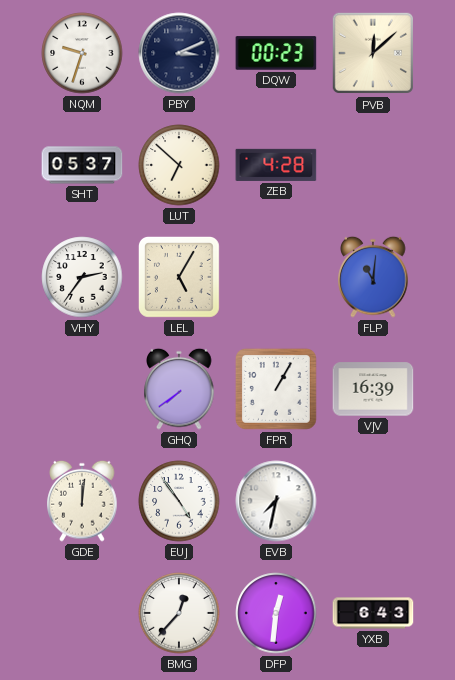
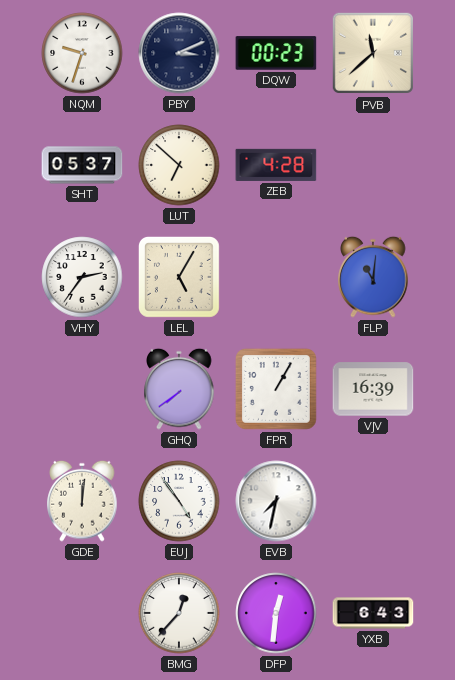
PVB: 12:08 -> 11:38 (373, 53)
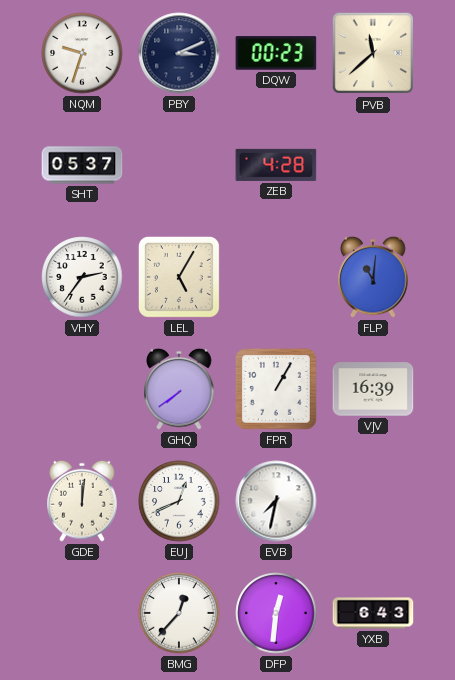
LUT: 6:52 -> none (179, 165)
EUJ: 4:54 -> 12:41 (179, 501)
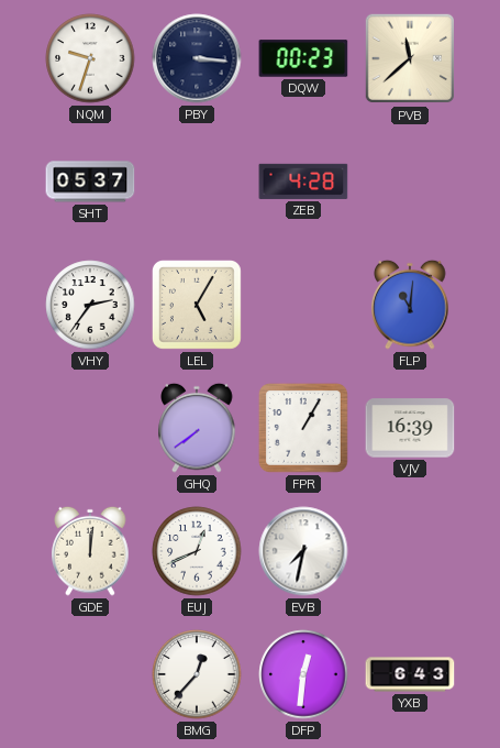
PBY: 3:11 -> 3:16 (197, 58)
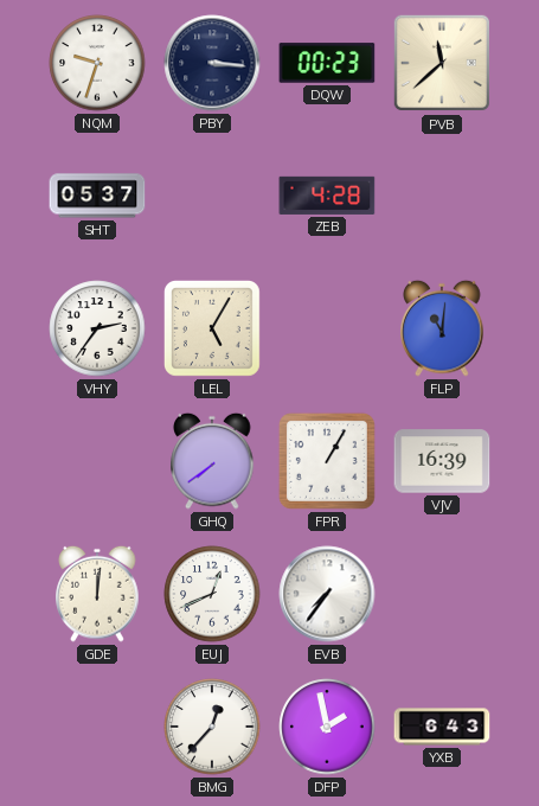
EVB: 7:32 -> 7:36 (327, 594)
DFP: 12:31 -> 1:58 (327, 727)
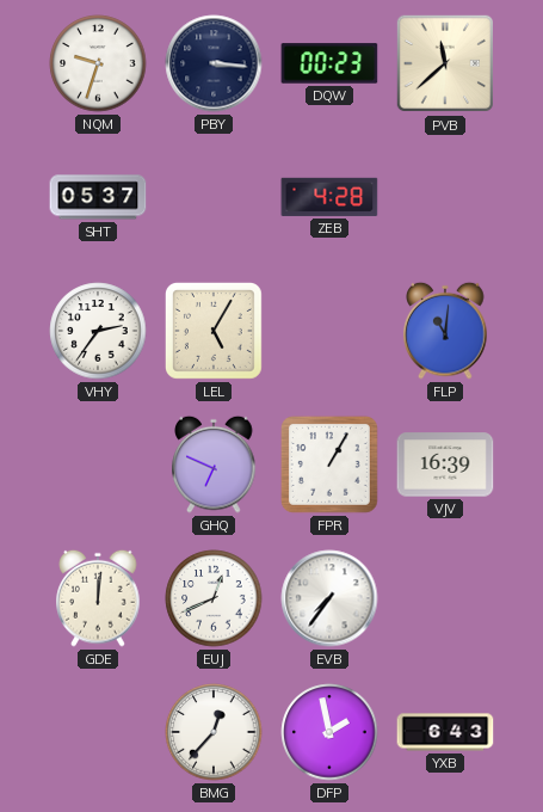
GHQ: 7:39 -> 6:49 (214, 465)
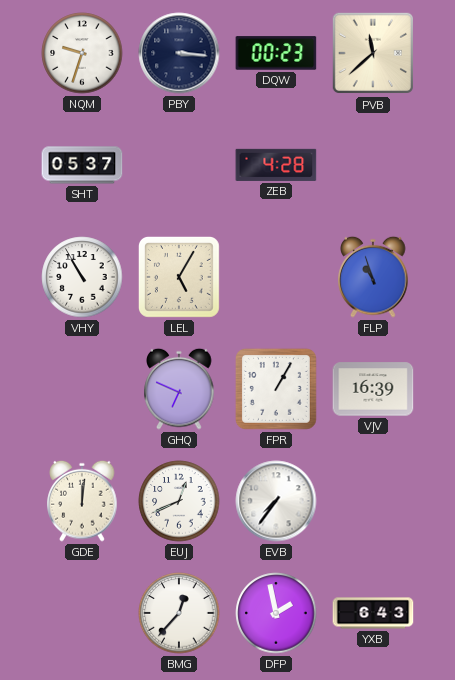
VHY: 2:36 -> 10:55 (82, 277)
FLP: 11:01 -> 10:57 (373, 277)
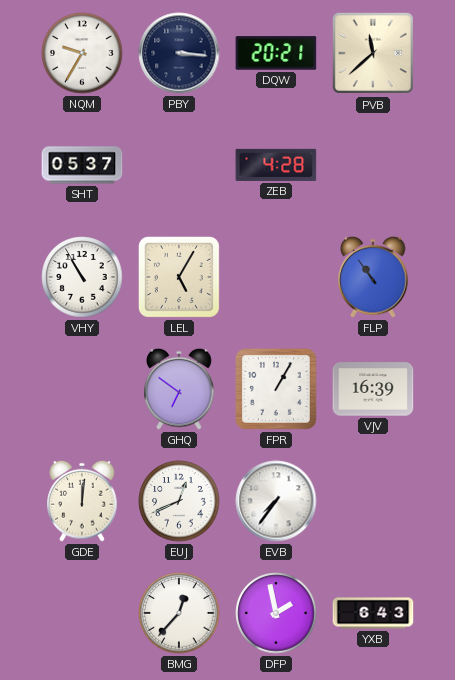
NQM: 9:33 -> 9:35 (82, 53)
DQW: 00:23 -> 20:21 (276, 53)
FLP: 10:57 -> 10:54 (373, 277)
GHQ: 6:49 -> 6:51 (179, 389)
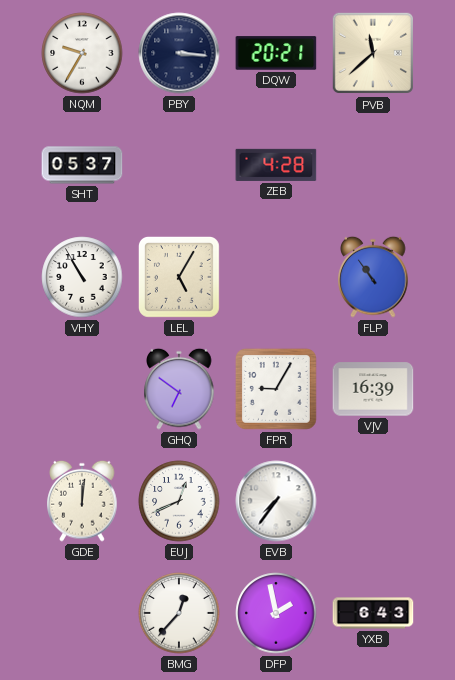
FPR: 1:05 -> 9:05 (276, 389)
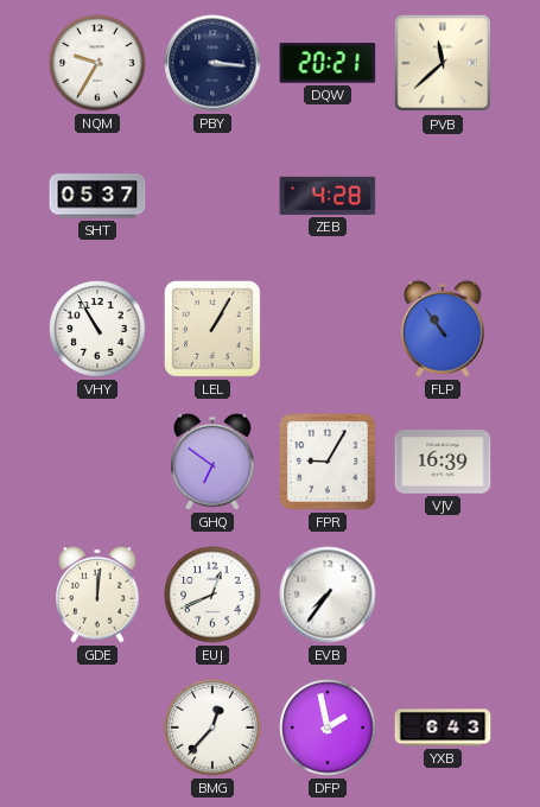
LEL: 5:05 -> 1:05 (212, 329)
